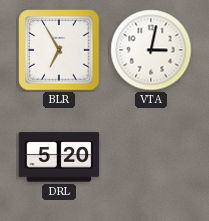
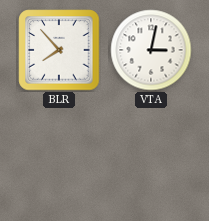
BLR: 6:55 -> 7:53 (59, 50)
DRL: 5:20 -> none (59, 157)
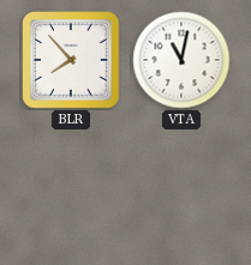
VTA: 3:02 -> 11:02 (181, 60)
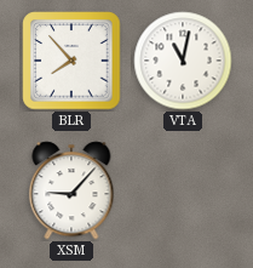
XSM: none -> 9:07 (71, 190)
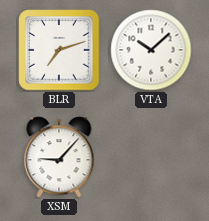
BLR: 7:53 -> 7:12 (59, 50)
VTA: 11:02 -> 10:08 (151, 50)
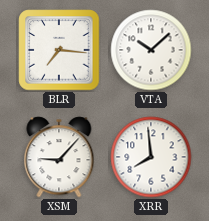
BLR: 7:12 -> 7:16 (59, 50)
XRR: none -> 7:59 (151, 157)
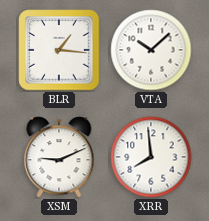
BLR: 7:16 -> 1:16 (59, 50)
XSM: 9:07 -> 9:11 (59, 157)
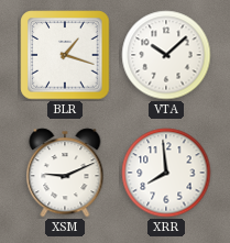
BLR: 1:16 -> 1:18 (65, 55)
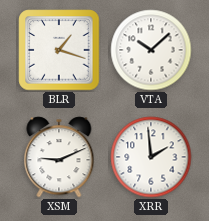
XRR: 7:59 -> 1:59 (151, 157)
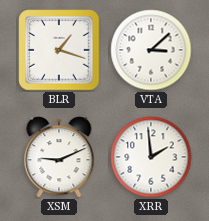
VTA: 10:08 -> 3:08 (151, 50)
